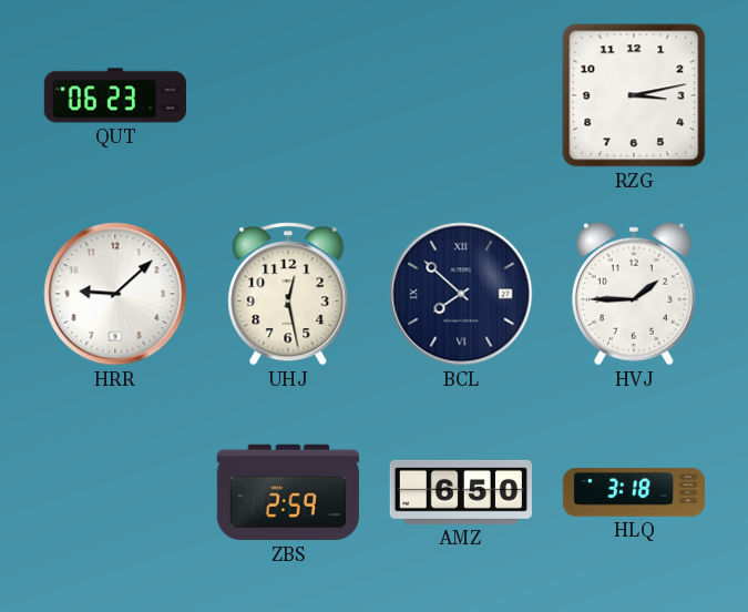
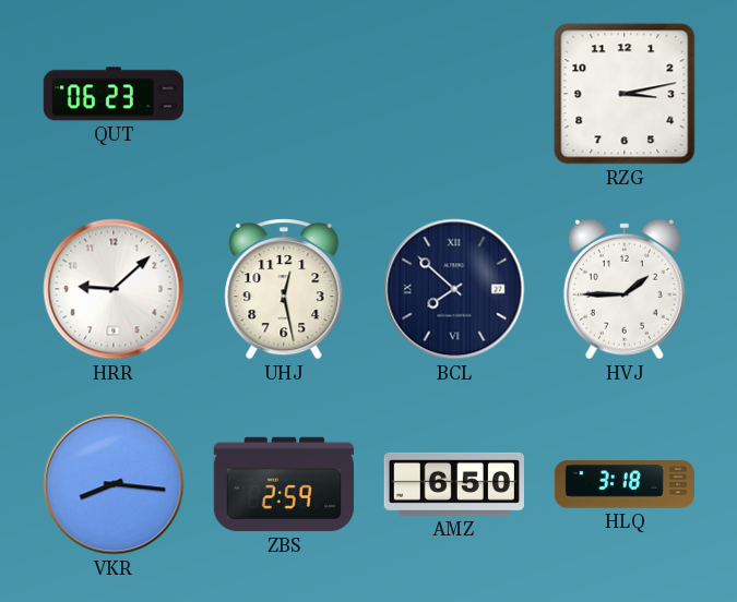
VKR: none -> 8:16 (114, 484)
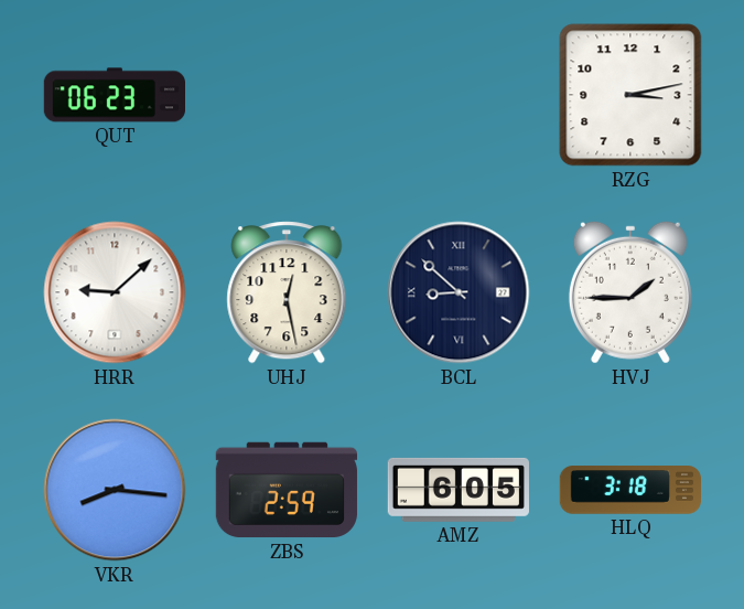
BCL: 7:52 -> 8:52 (459, 292)
AMZ: 6:50 -> 6:05 (459, 490)
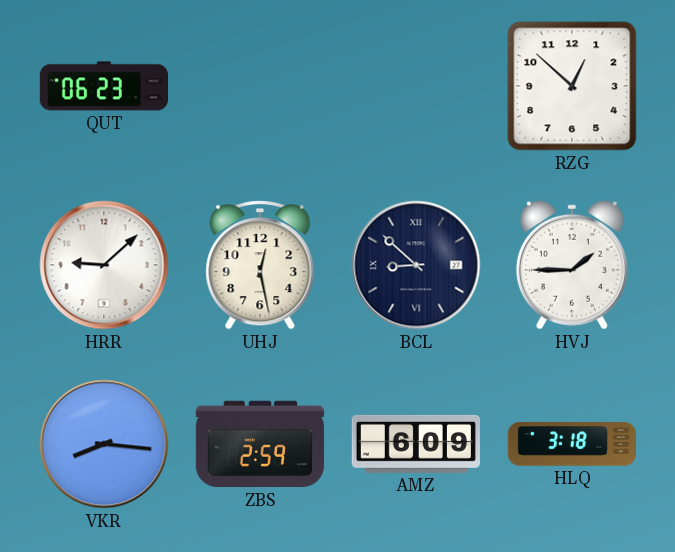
RZG: 3:13 -> 12:52 (572, 86)
AMZ: 6:05 -> 6:09 (416, 444)
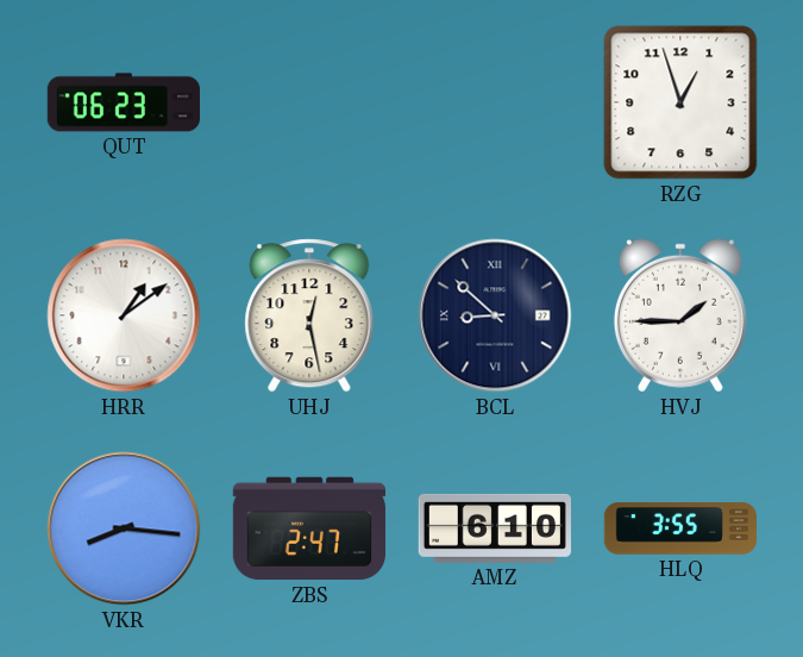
RZG: 12:52 -> 12:57 (680, 102)
HRR: 9:08 -> 1:09 (124, 315)
ZBS: 2:59 -> 2:47 (309, 528)
AMZ: 6:09 -> 6:10 (495, 528)
HLQ: 3:18 -> 3:55 (679, 528)
